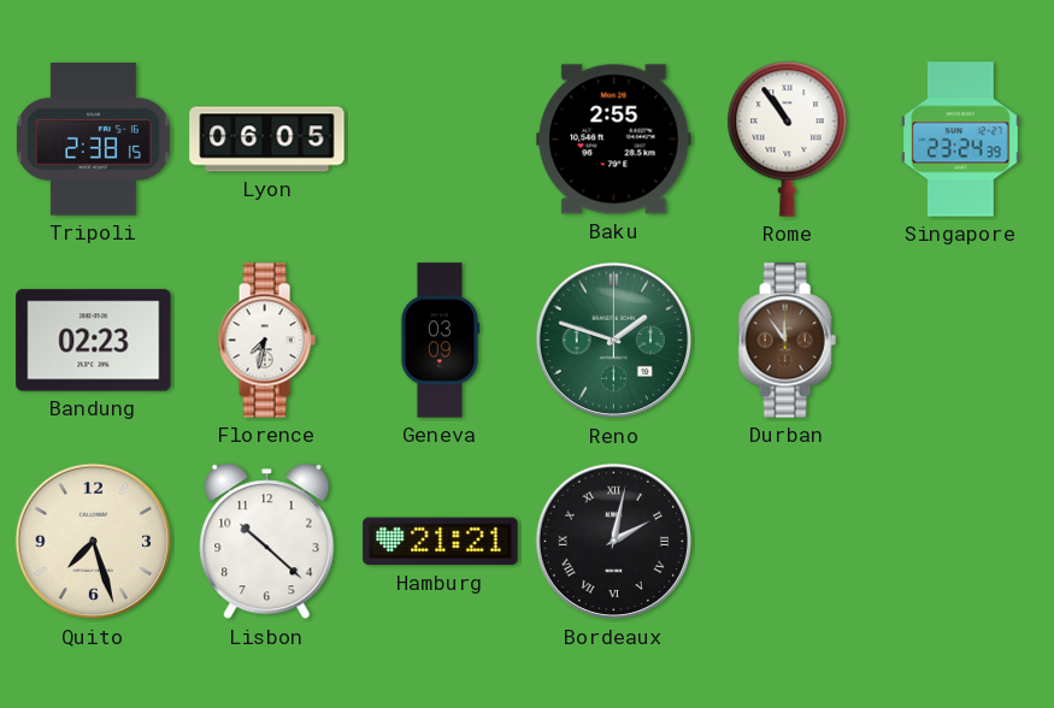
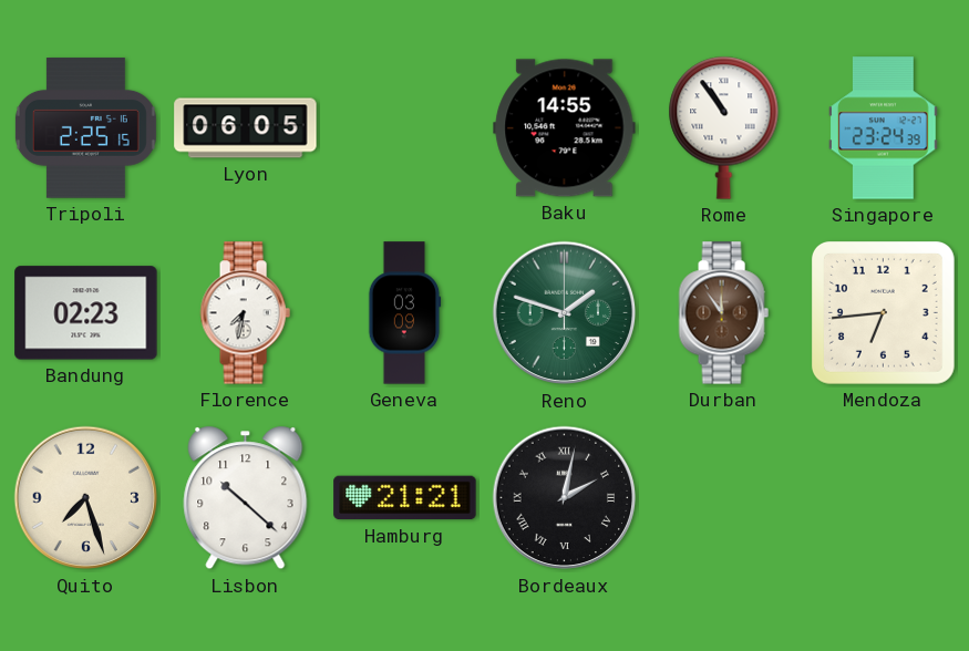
Tripoli: 2:38 -> 2:25 (85, 128)
Baku: 2:55 -> 14:55 (565, 128)
Mendoza: none -> 6:44 (883, 312)
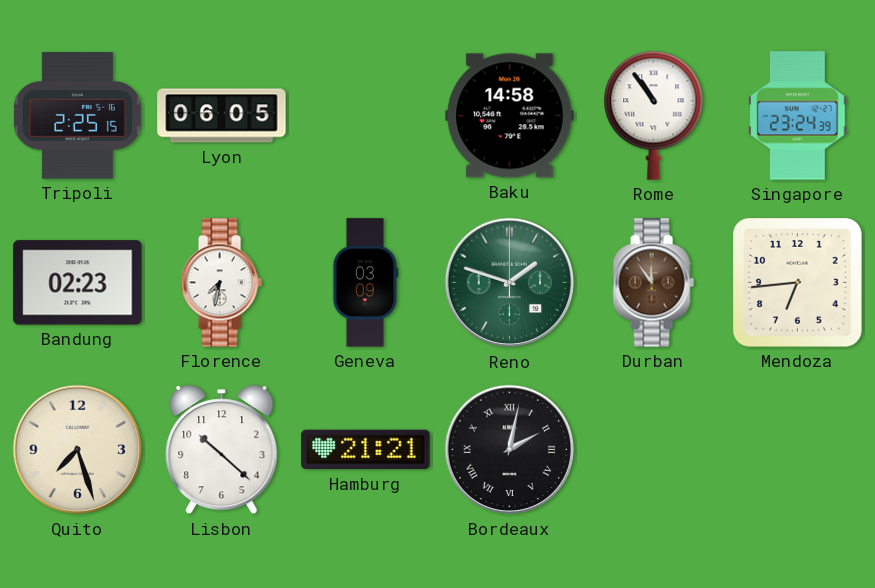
Baku: 14:55 -> 14:58 (510, 116)
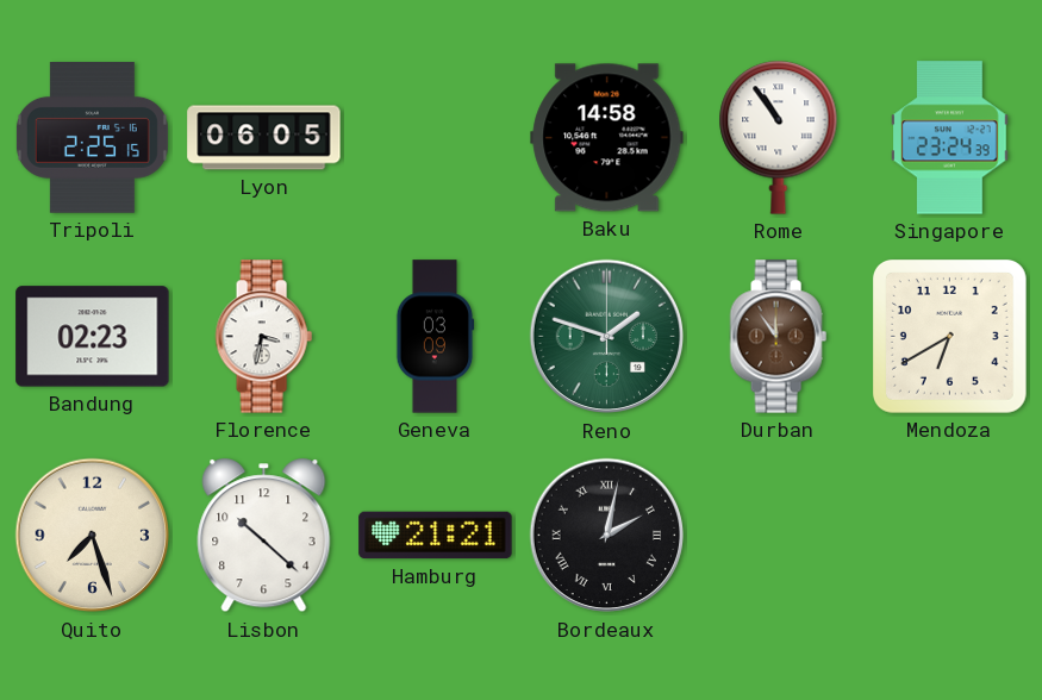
Florence: 7:32 -> 3:32 (263, 337)
Mendoza: 6:44 -> 6:40 (949, 336)
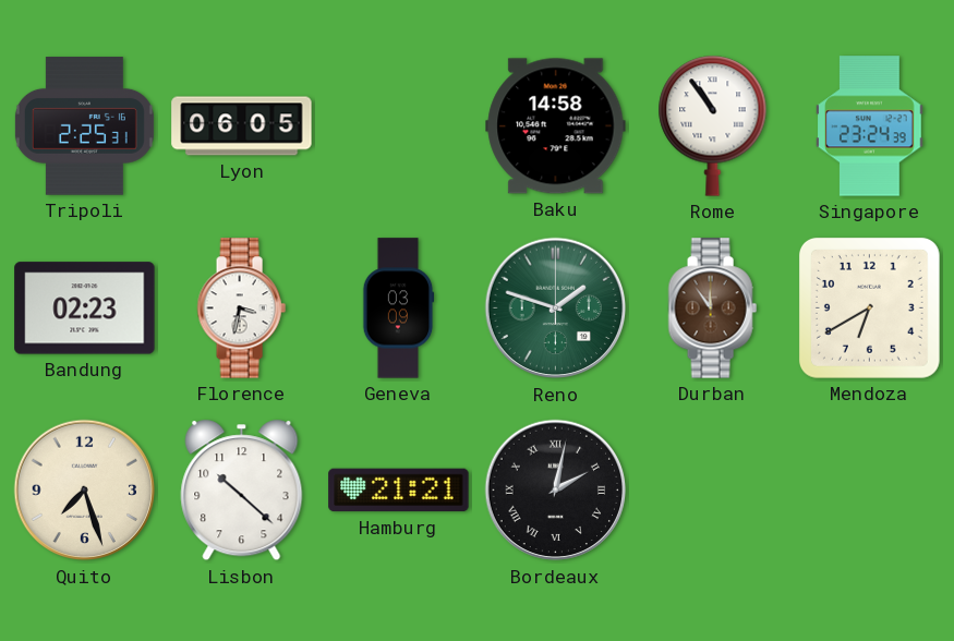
Tripoli: 2:25:15 -> 2:25:31 (84, 126)
